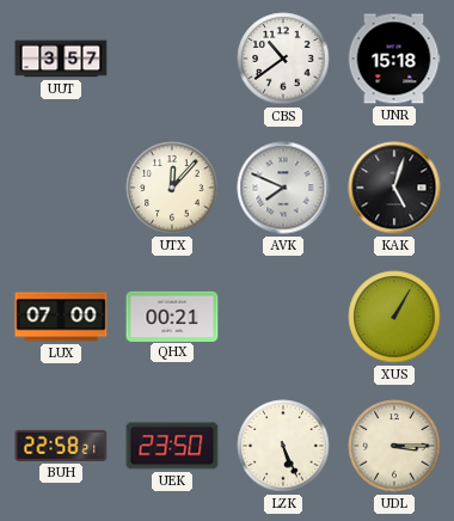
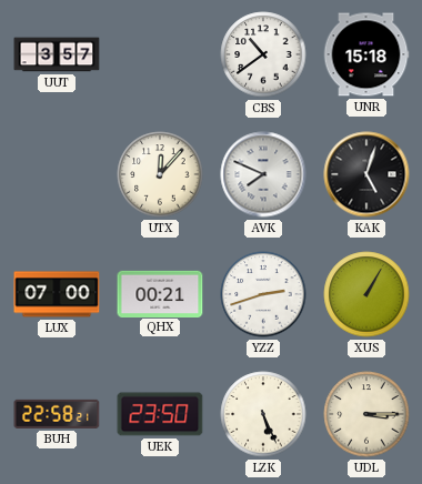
YZZ: none -> 2:42 (263, 294)
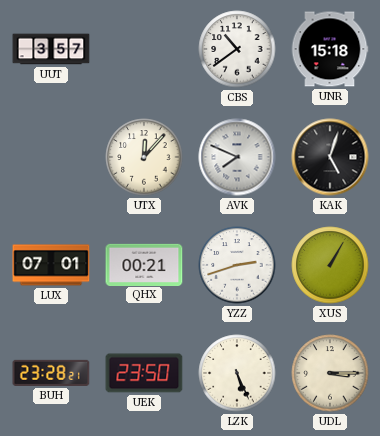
LUX: 07:00 -> 07:01 (51, 265)
BUH: 22:58 -> 23:28 (51, 373)
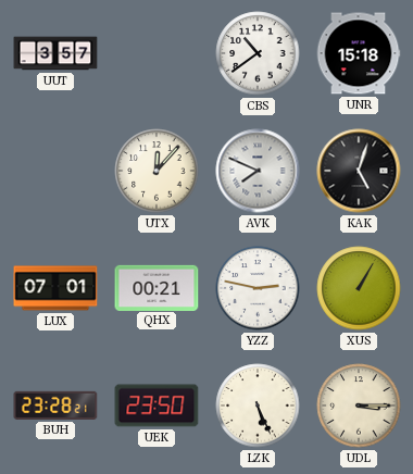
YZZ: 2:42 -> 2:47 (258, 288)
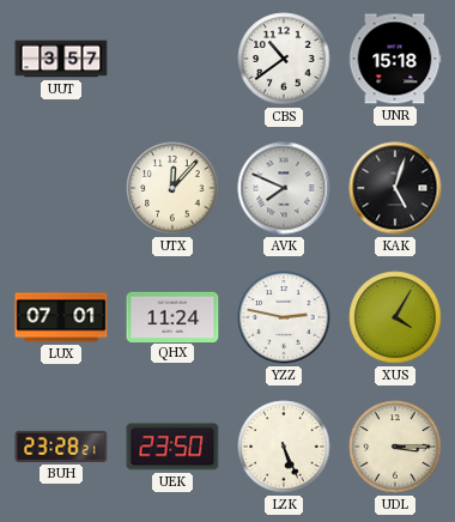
QHX: 00:21 -> 11:24 (172, 316)
XUS: 1:05 -> 4:05 (395, 317)
